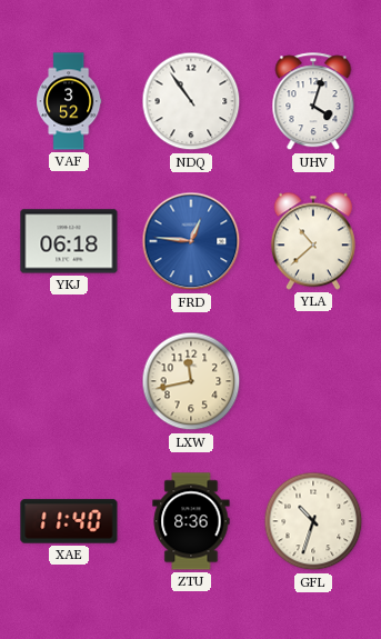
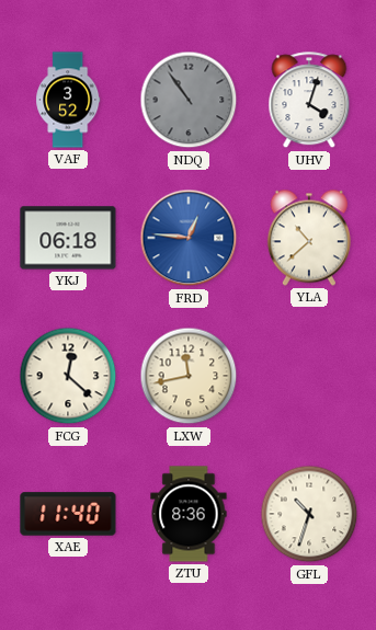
NDQ dial: white -> grey (189, 100)
FCG: none -> 12:22 (68, 376)
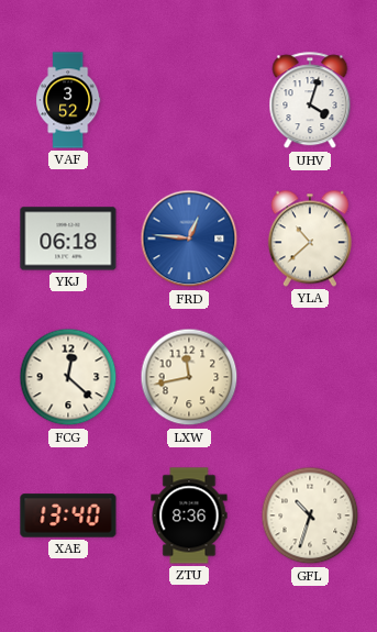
NDQ: 10:54 -> none (189, 100)
XAE: 11:40 -> 13:40 (68, 515)
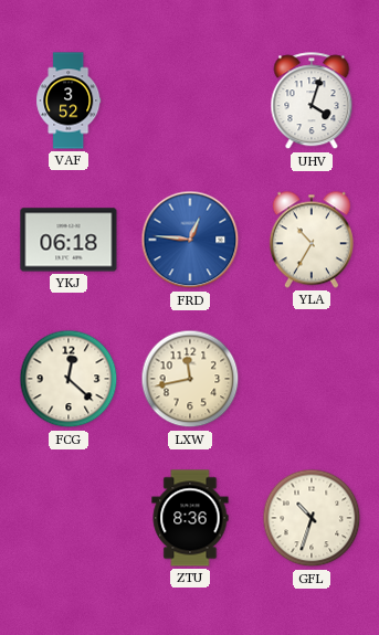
YLA: 10:38 -> 10:35 (312, 240)
XAE: 13:40 -> none (68, 515)
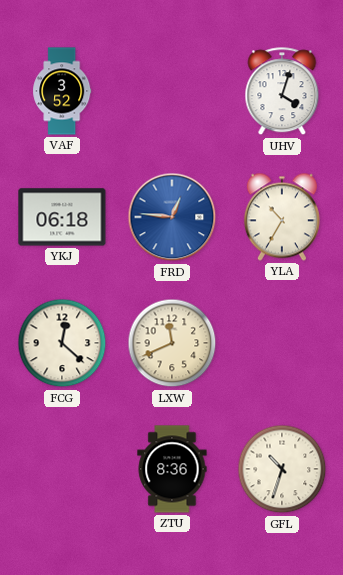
LXW: 11:43 -> 11:41 (172, 343)
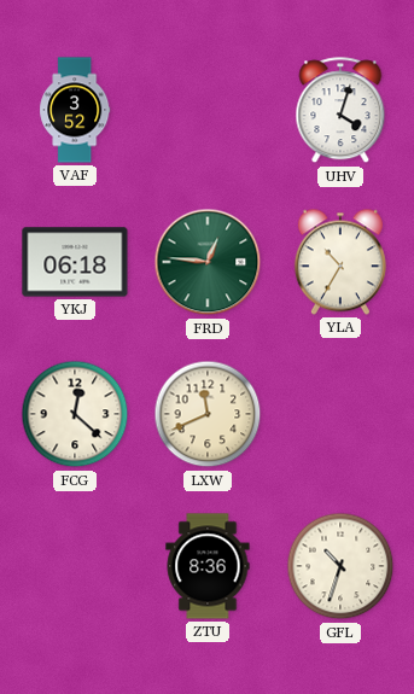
FRD dial: blue -> green (208, 262)
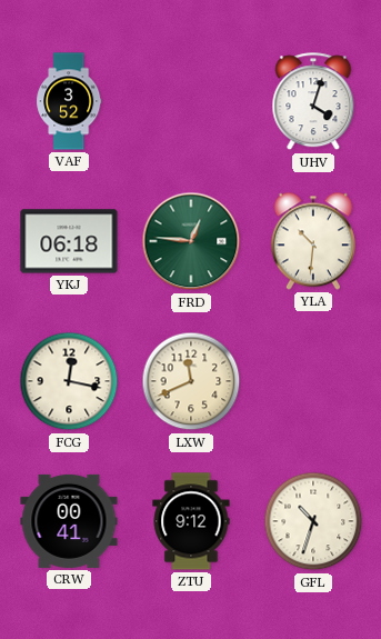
YLA: 10:35 -> 10:31 (313, 241)
FCG: 12:22 -> 12:17 (69, 381)
CRW: none -> 00:41 (69, 521)
ZTU: 8:36 -> 9:12 (191, 521)
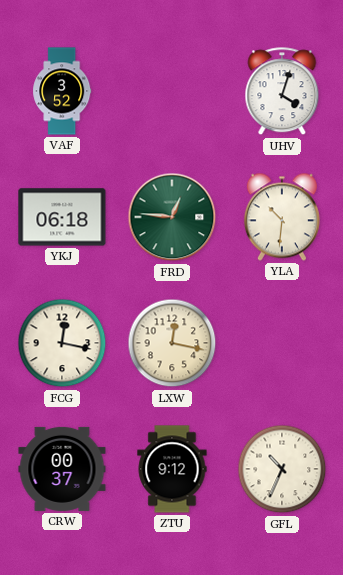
LXW: 11:41 -> 12:17 (172, 343)
CRW: 00:41 -> 00:37 (62, 469)
GFL: 10:33 -> 10:34 (282, 469)
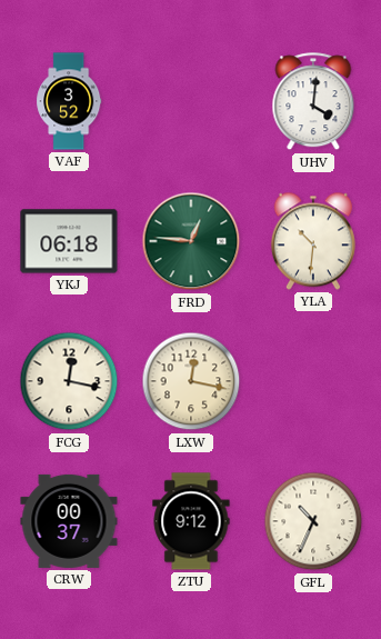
UHV: 4:03 -> 4:01 (313, 102)
